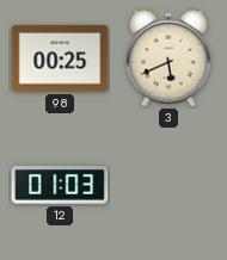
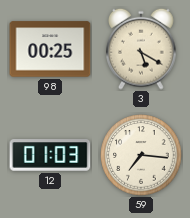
3: 5:41 -> 5:20 (142, 49)
59: none -> 7:16 (141, 155)
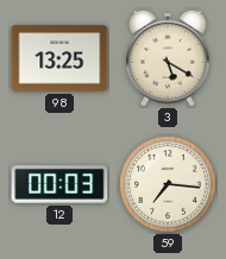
98: 00:25 -> 13:25 (59, 58)
12: 01:03 -> 00:03 (59, 184)
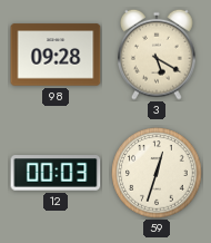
98: 13:25 -> 09:28 (56, 55)
59: 7:16 -> 12:33 (157, 173)
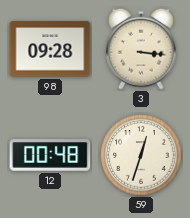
3: 5:20 -> 3:16 (142, 49)
12: 00:03 -> 00:48 (50, 155)
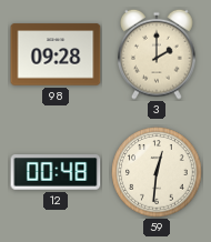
3: 3:16 -> 2:00 (158, 54)
59: 12:33 -> 12:31 (157, 172)
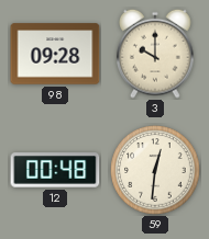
3: 2:00 -> 10:00 (156, 54)
